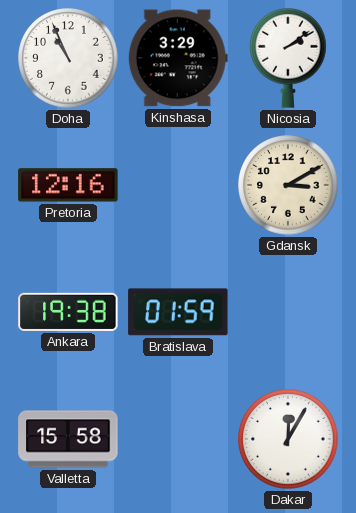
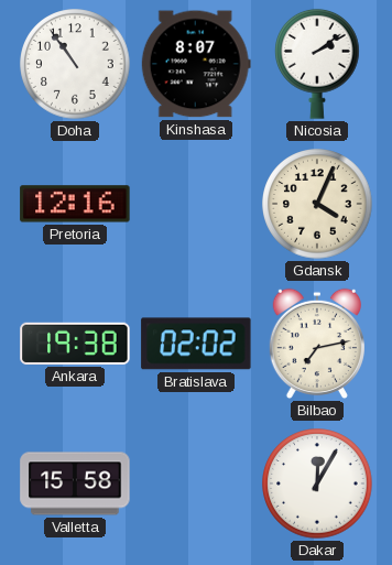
Doha: 10:56 -> 10:54 (75, 64)
Kinshasa: 3:29 -> 8:07 (196, 64)
Gdansk: 3:10 -> 4:04 (317, 204)
Bratislava: 01:59 -> 02:02 (196, 344)
Bilbao: none -> 7:13 (317, 344)
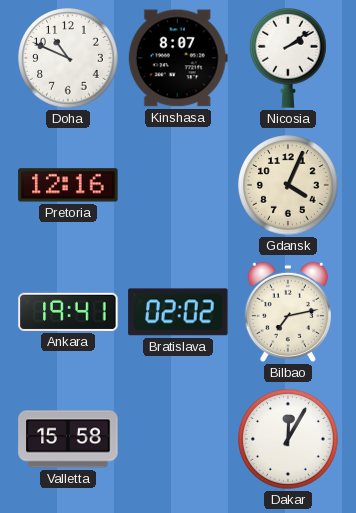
Doha: 10:54 -> 10:49 (68, 58)
Ankara: 19:38 -> 19:41 (68, 312)
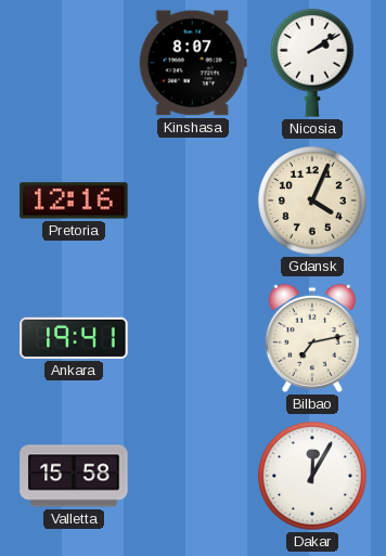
Doha: 10:49 -> none (68, 58)
Bratislava: 02:02 -> none (178, 312)
